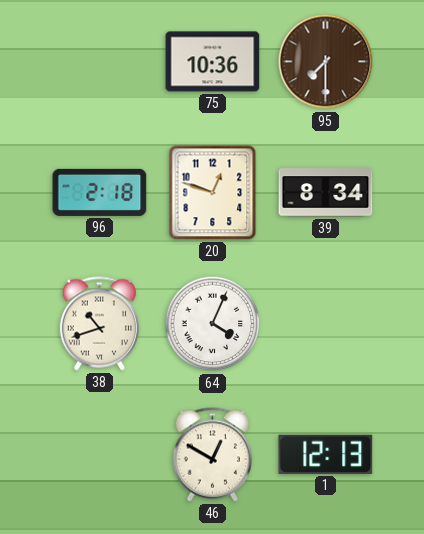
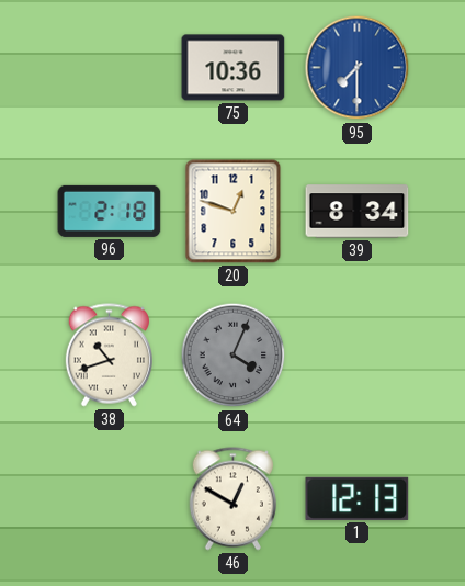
95 dial: brown -> blue (358, 68)
64 dial: white -> grey (234, 356)
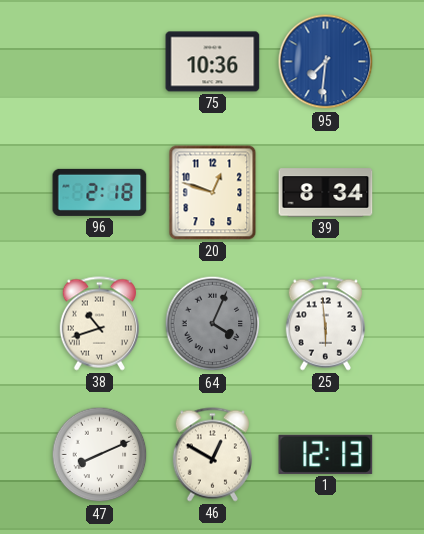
95: 7:30 -> 7:31 (326, 62)
25: none -> 5:59 (325, 324)
47: none -> 8:11 (100, 455)
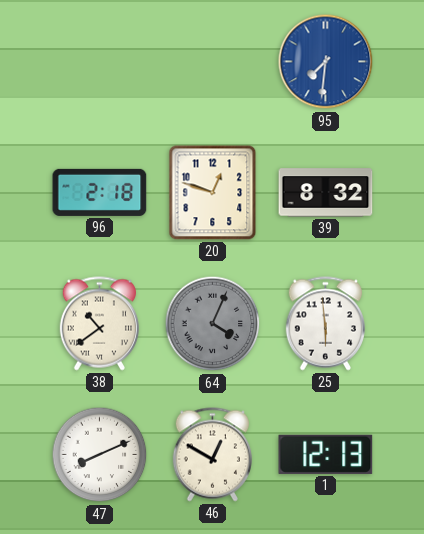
75: 10:36 -> none (213, 62)
39: 8:34 -> 8:32 (326, 193)
38: 10:42 -> 10:39 (99, 324)
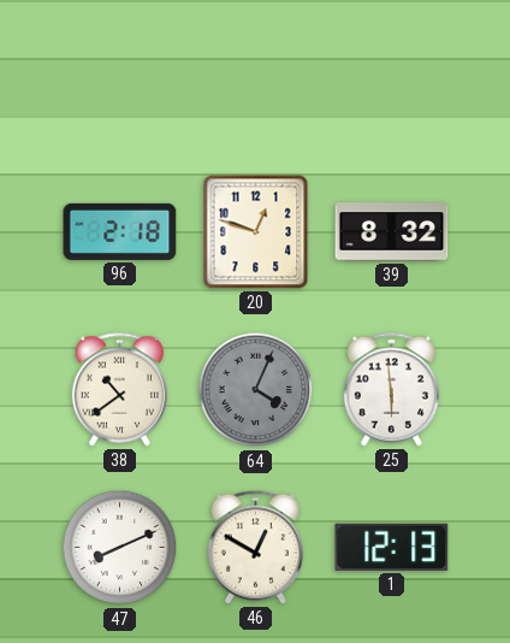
95: 7:31 -> none (326, 62)
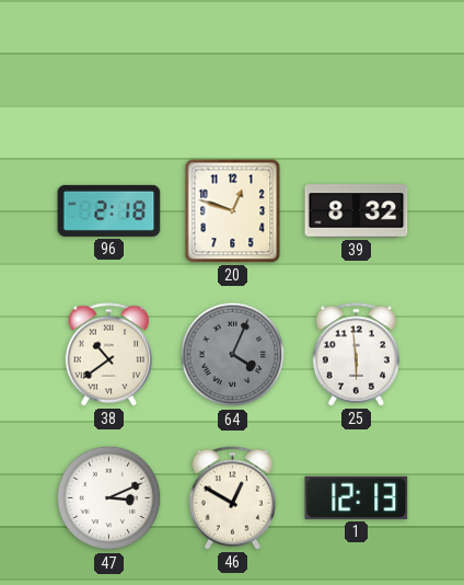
47: 8:11 -> 3:11 (109, 498)
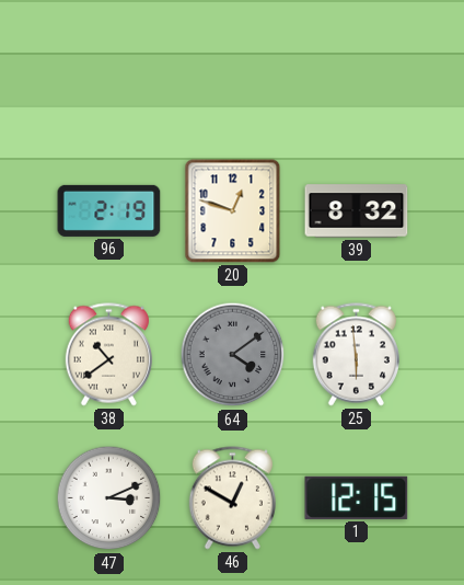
96: 2:18 -> 2:19 (109, 210)
64: 4:04 -> 4:09 (233, 355)
1: 12:13 -> 12:15 (357, 497)
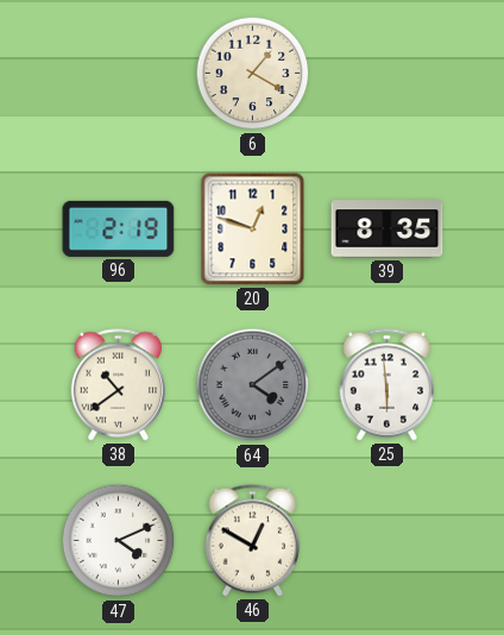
6: none -> 1:20 (253, 74)
39: 8:32 -> 8:35 (388, 230)
47: 3:11 -> 4:11 (119, 541)
1: 12:15 -> none (357, 497)
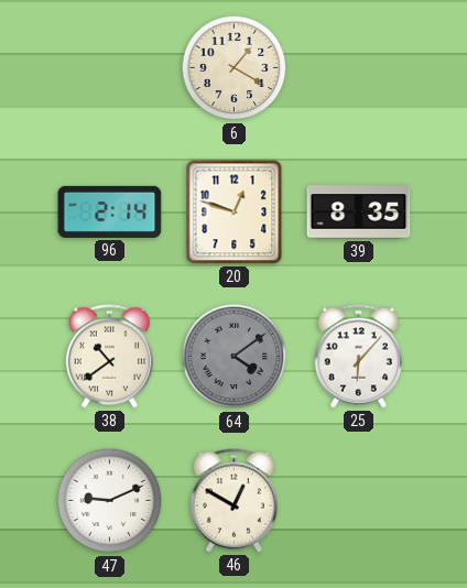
96: 2:19 -> 2:14 (110, 211)
25: 5:59 -> 6:07 (358, 357)
47: 4:11 -> 9:11 (110, 501)
